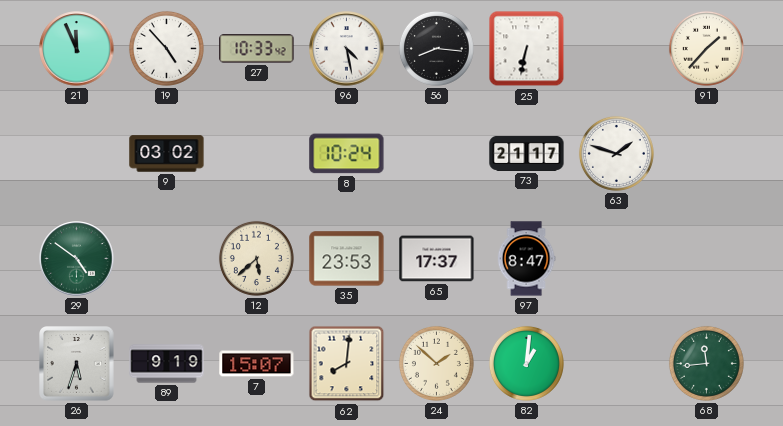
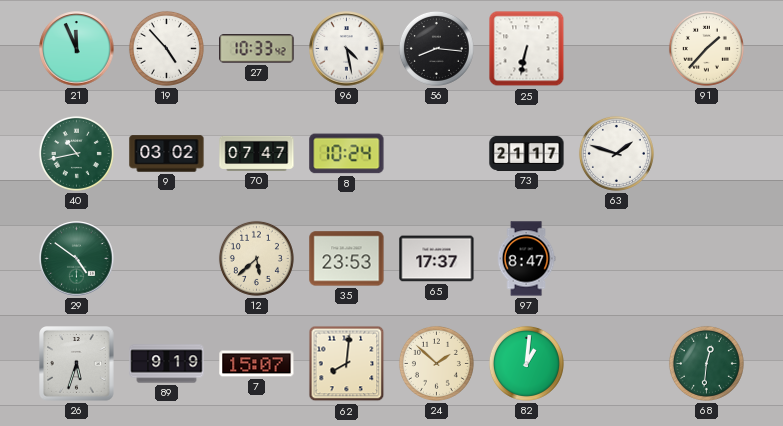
40: none -> 10:43 (76, 153)
70: none -> 07:47 (257, 153)
68: 11:44 -> 12:31 (706, 363)
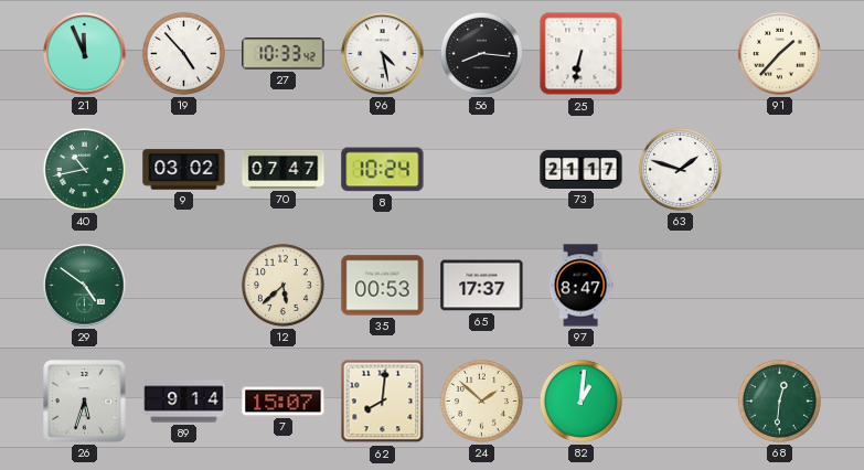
35: 23:53 -> 00:53 (383, 286)
89: 9:19 -> 9:14 (184, 402)
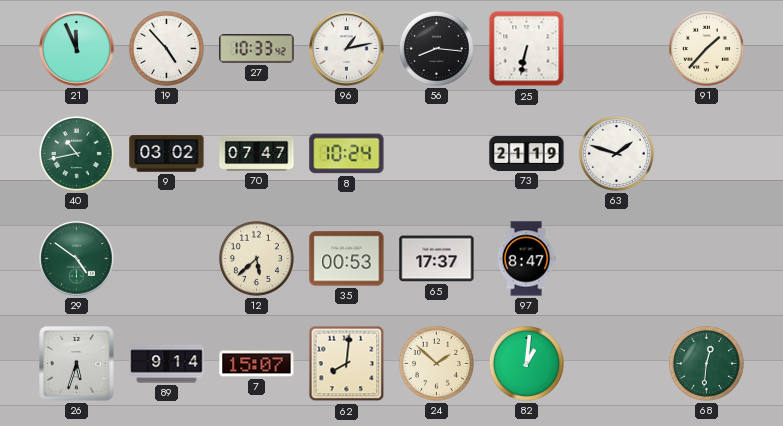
96: 4:28 -> 1:13 (347, 49)
73: 21:17 -> 21:19 (527, 153)
